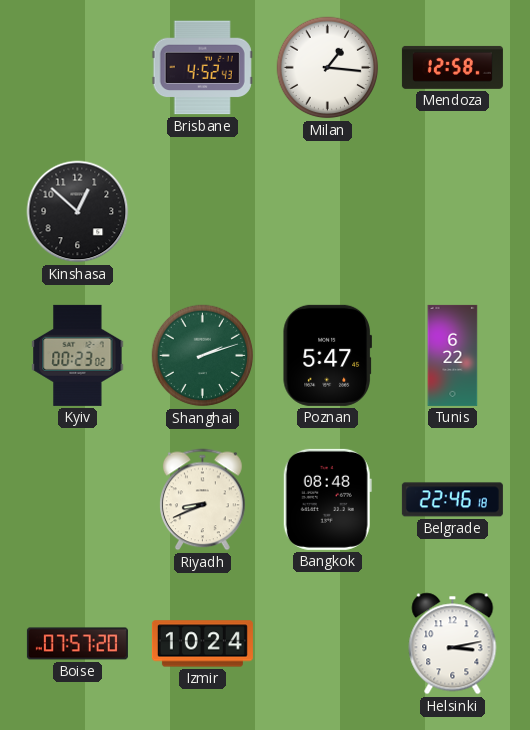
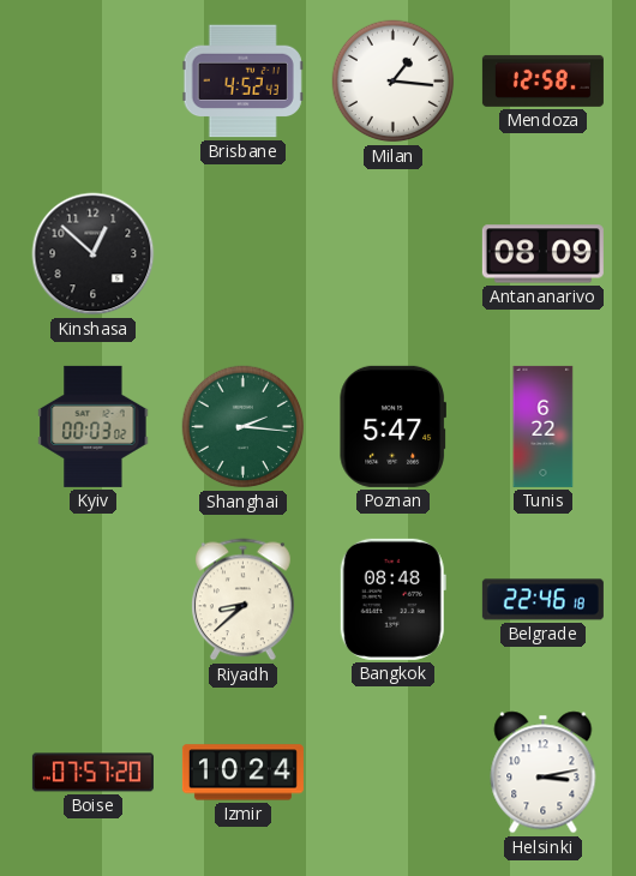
Antananarivo: none -> 08:09 (542, 254)
Kyiv: 00:23 -> 00:03 (94, 426)
Shanghai: 2:12 -> 2:16 (244, 427)
Riyadh: 8:41 -> 8:38 (244, 600)
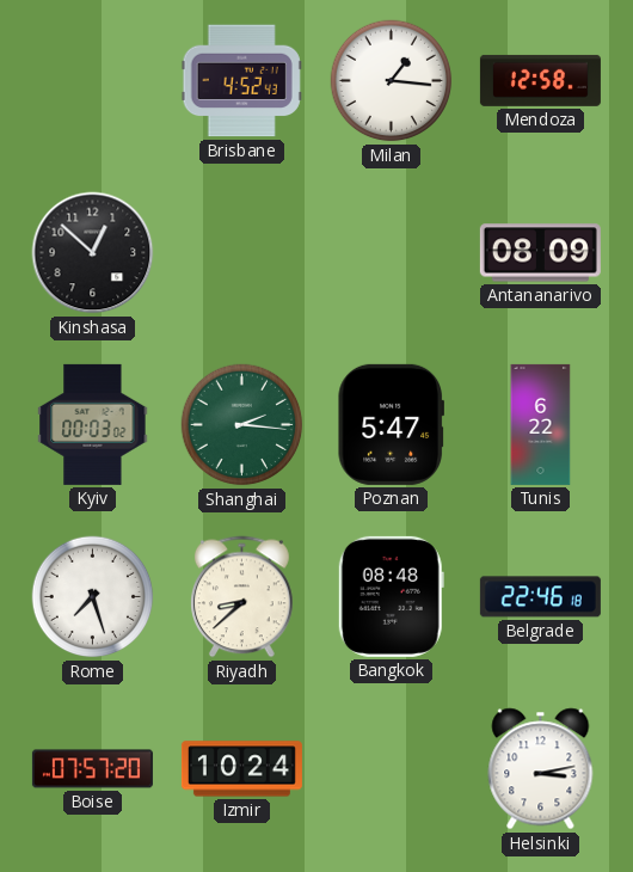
Rome: none -> 7:27 (93, 597)
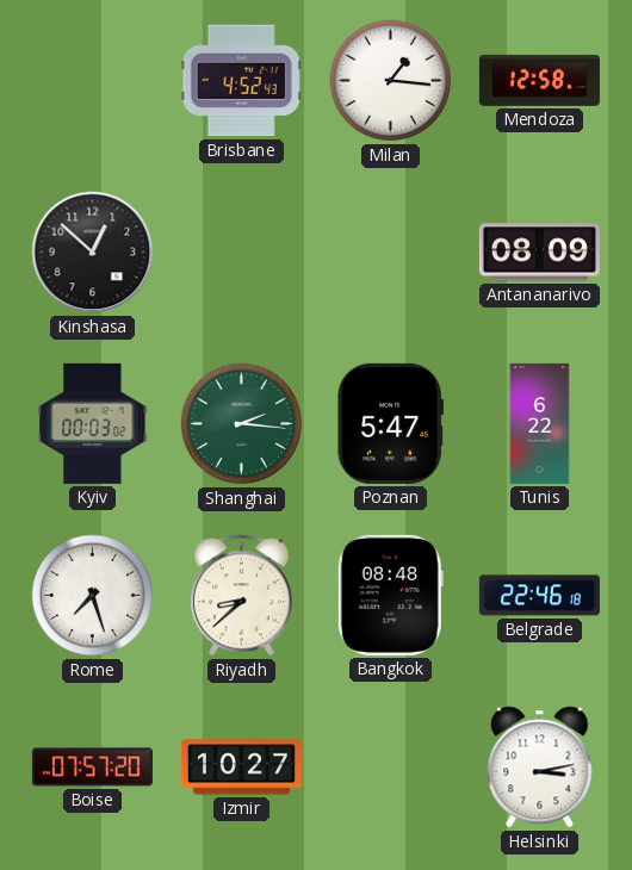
Izmir: 10:24 -> 10:27 (241, 768)
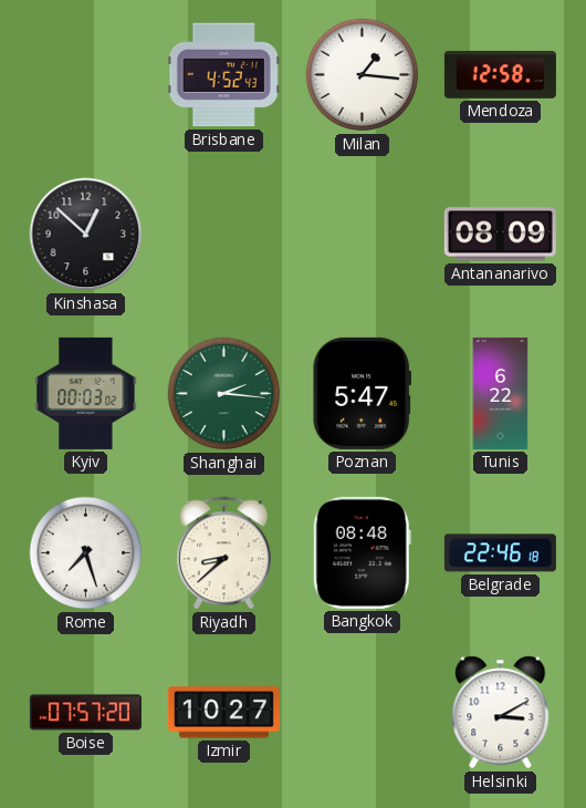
Helsinki: 3:13 -> 3:10 (501, 713)
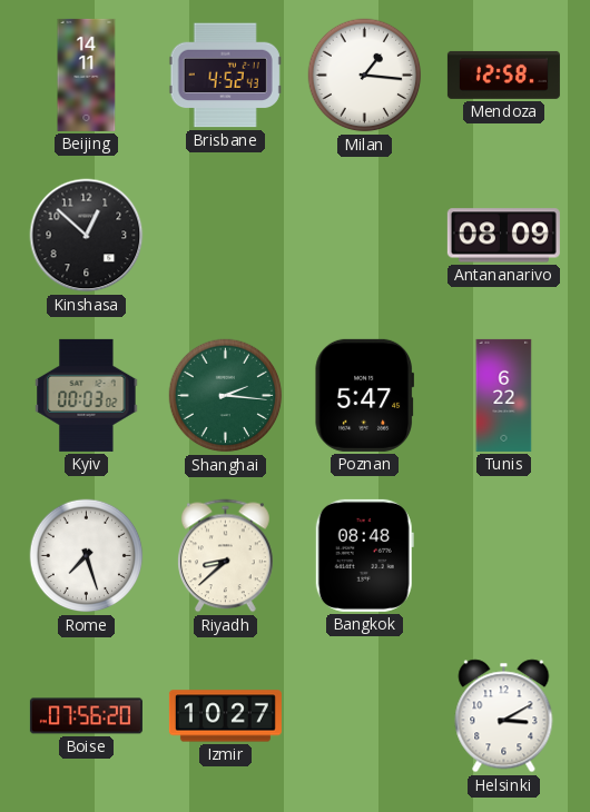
Beijing: none -> 14:11 (87, 75)
Belgrade: 22:46 -> none (500, 553)
Boise: 07:57 -> 07:56 (86, 716)
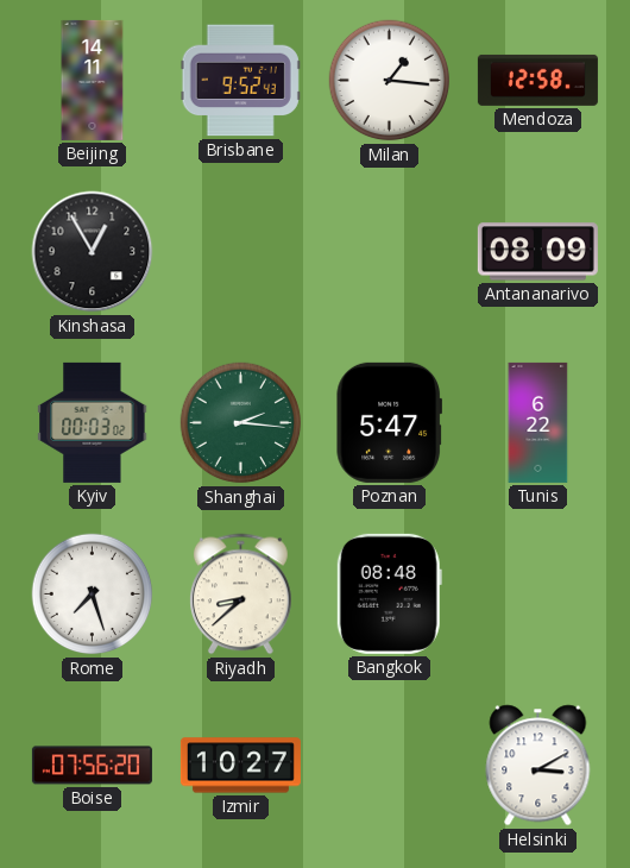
Brisbane: 4:52 -> 9:52 (240, 81)
Kinshasa: 12:52 -> 12:55 (93, 252)
